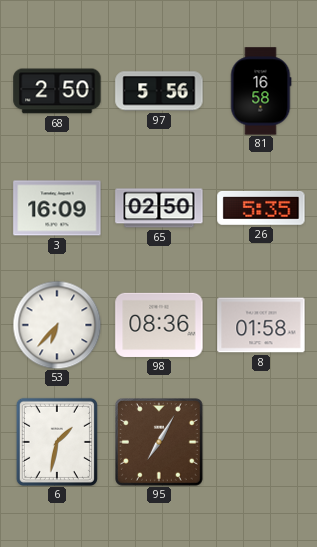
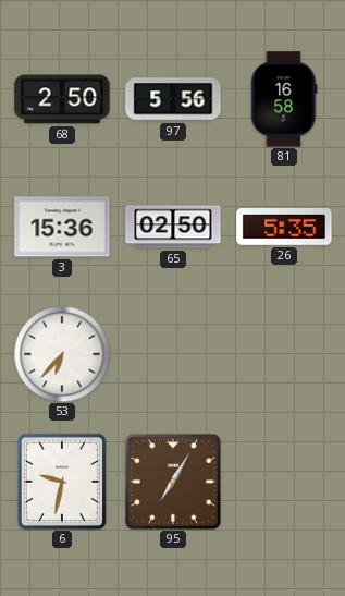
3: 16:09 -> 15:36 (62, 227)
98: 08:36 -> none (159, 325)
8: 01:58 -> none (261, 325)
6: 1:32 -> 9:32 (62, 482)
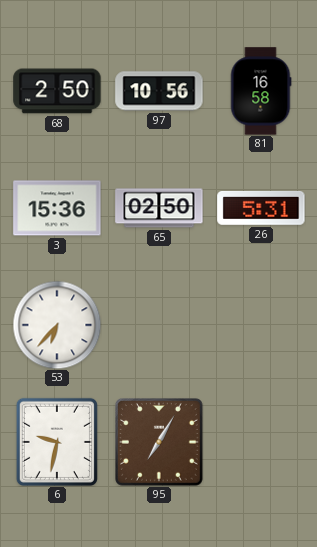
97: 5:56 -> 10:56 (159, 91)
26: 5:35 -> 5:31 (261, 209)
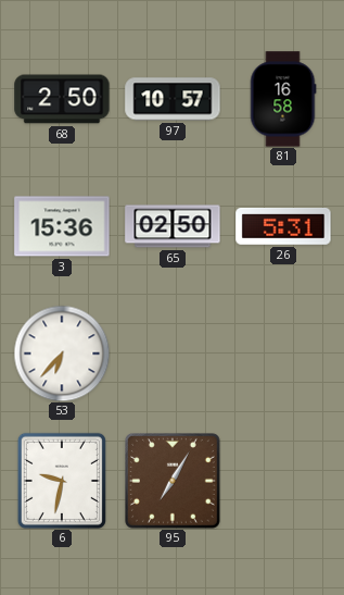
97: 10:56 -> 10:57 (173, 99)
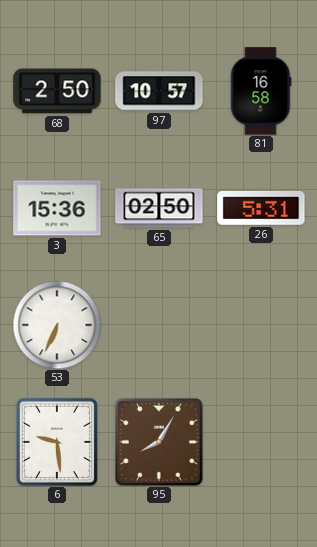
53: 6:37 -> 6:34 (57, 325)
6: 9:32 -> 9:29 (57, 442)
95: 7:05 -> 8:05 (160, 443)
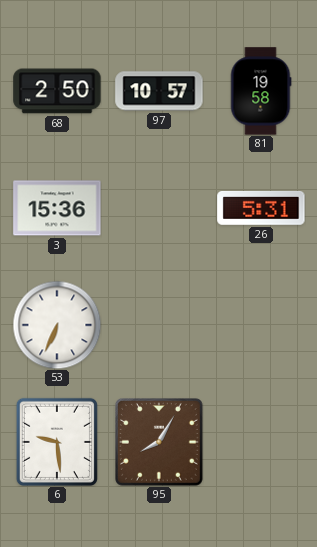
81: 16:58 -> 19:58 (261, 91)
65: 02:50 -> none (159, 208)
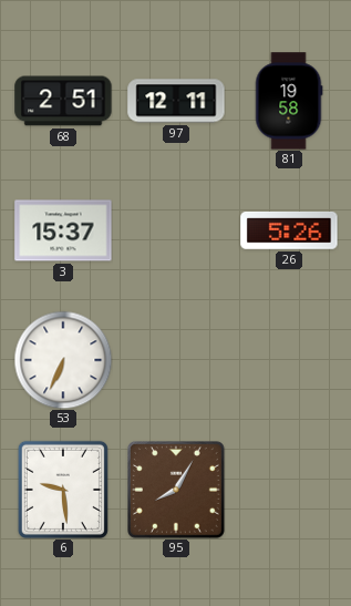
68: 2:50 -> 2:51 (63, 101)
97: 10:57 -> 12:11 (176, 101)
3: 15:36 -> 15:37 (63, 230)
26: 5:31 -> 5:26 (289, 232)
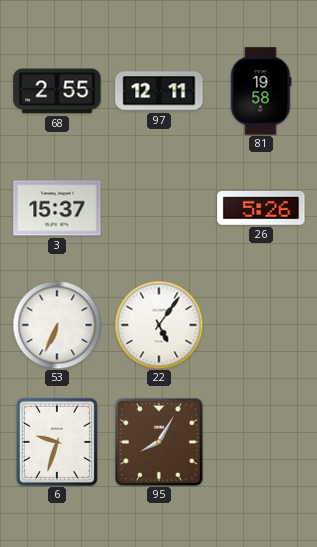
68: 2:51 -> 2:55 (57, 91)
22: none -> 5:06 (159, 325)
6: 9:29 -> 9:33 (57, 442)
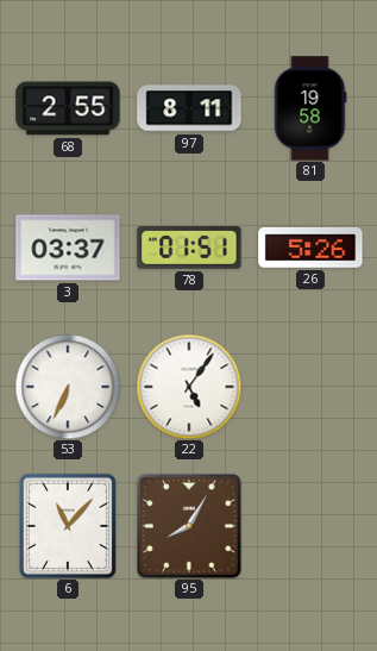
97: 12:11 -> 8:11 (189, 108)
3: 15:37 -> 03:37 (68, 248)
78: none -> 01:51 (189, 249)
6: 9:33 -> 11:07 (68, 526)
